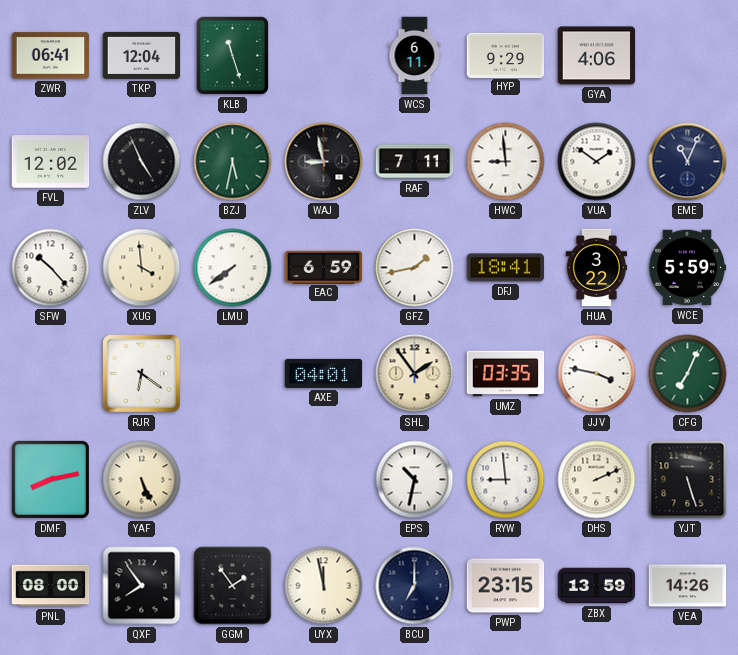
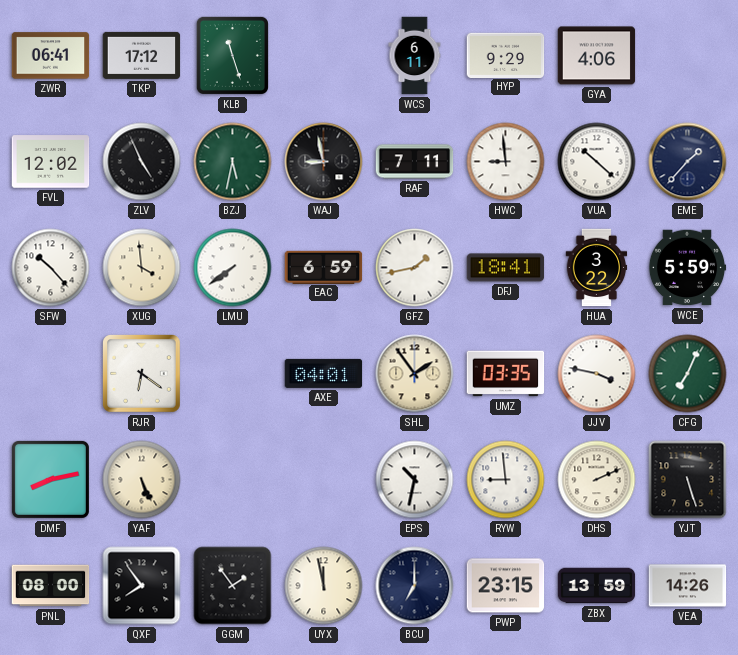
TKP: 12:04 -> 17:12 (142, 55)
VUA: 1:51 -> 10:22 (597, 162)
EME: 11:04 -> 1:37 (688, 162)
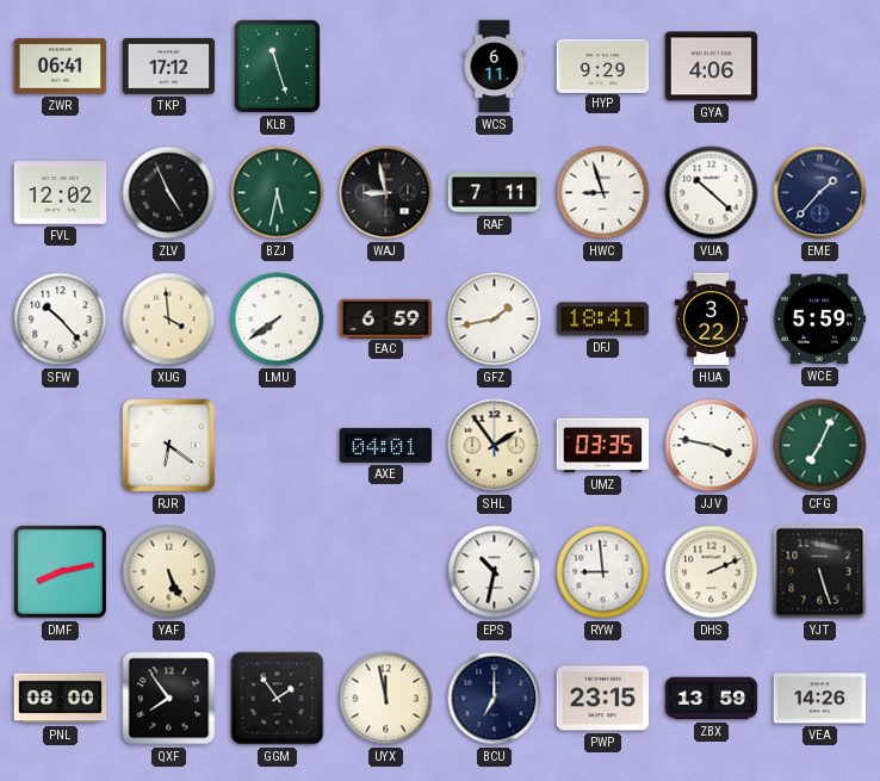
HWC: 8:59 -> 8:57 (603, 193)
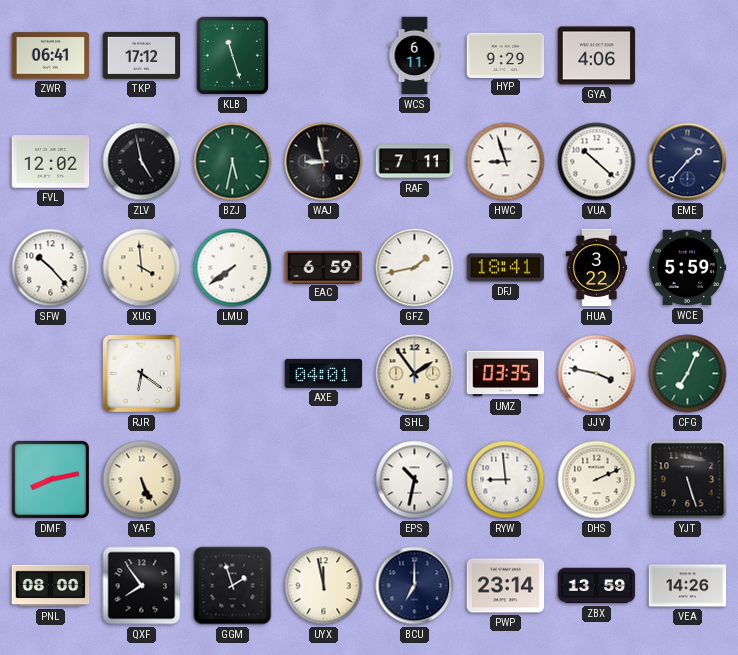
ZLV: 4:56 -> 4:58 (142, 162)
GGM: 1:54 -> 1:57 (233, 586)
PWP: 23:15 -> 23:14 (506, 586)
